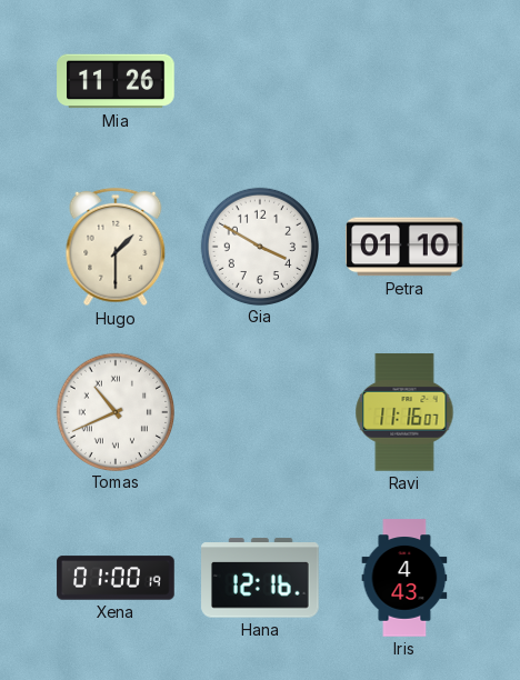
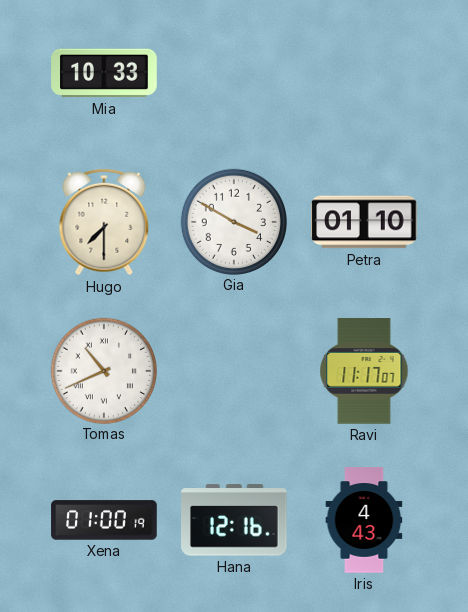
Mia: 11:26 -> 10:33 (104, 73)
Hugo: 1:30 -> 7:30 (104, 222)
Ravi: 11:16 -> 11:17 (364, 371)
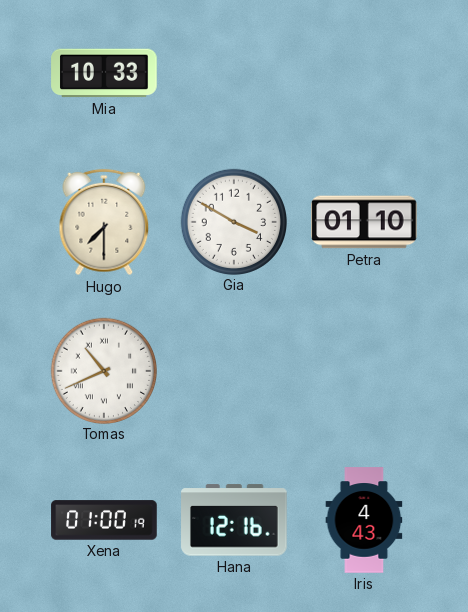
Ravi: 11:17 -> none (364, 371)
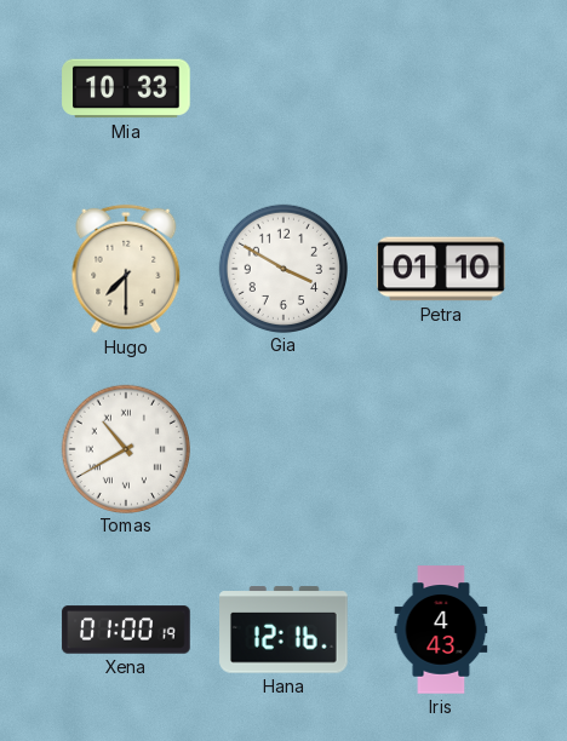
Tomas: 10:41 -> 10:40 (125, 448)
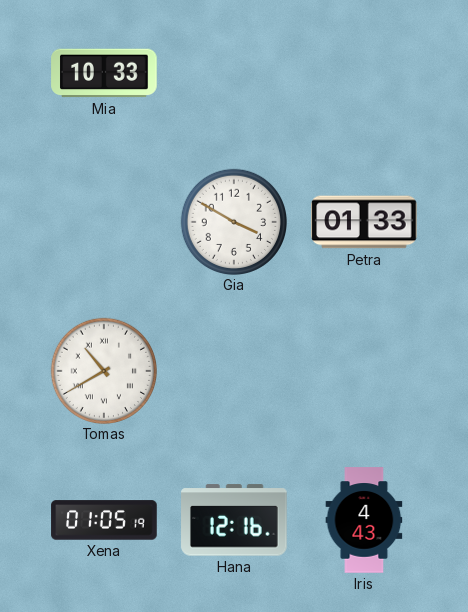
Hugo: 7:30 -> none (126, 269)
Petra: 01:10 -> 01:33 (364, 222)
Xena: 01:00 -> 01:05 (104, 520)
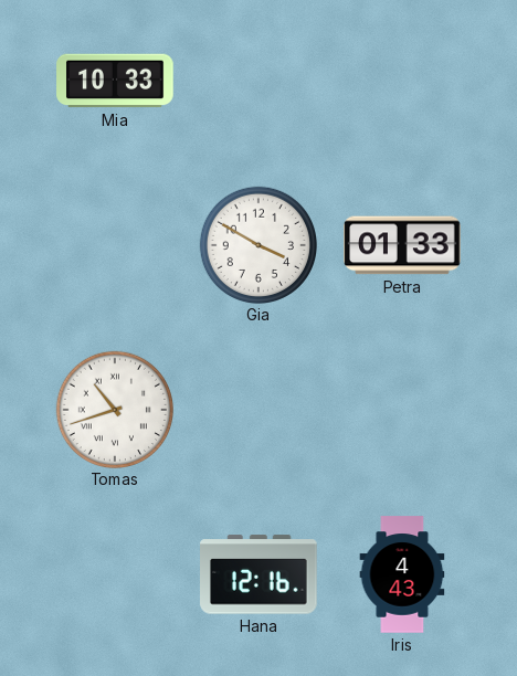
Tomas: 10:40 -> 10:42 (114, 409)
Xena: 01:05 -> none (104, 520)
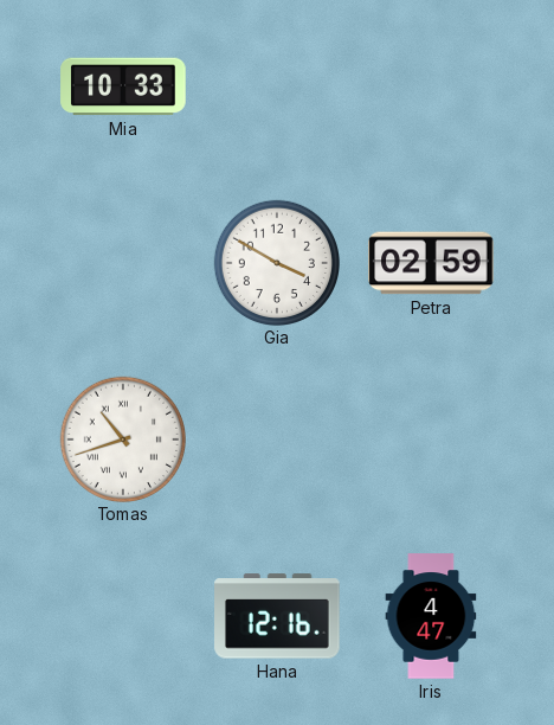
Petra: 01:33 -> 02:59 (431, 263)
Iris: 4:43 -> 4:47 (431, 616)
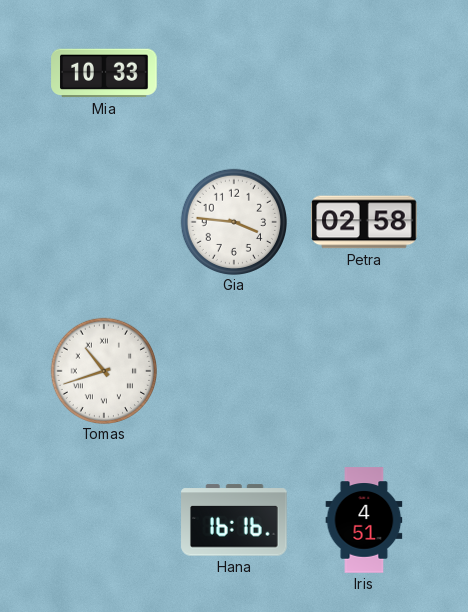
Gia: 3:50 -> 3:46 (233, 221)
Petra: 02:59 -> 02:58 (364, 222)
Hana: 12:16 -> 16:16 (234, 520)
Iris: 4:47 -> 4:51 (364, 520)
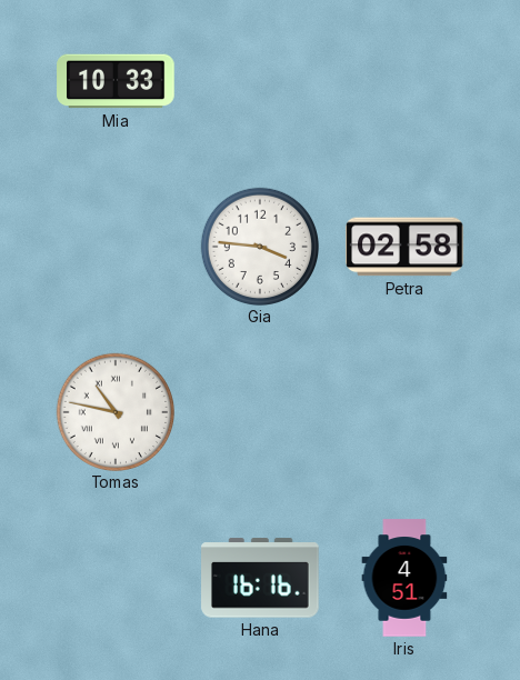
Tomas: 10:42 -> 10:47 (114, 411)
